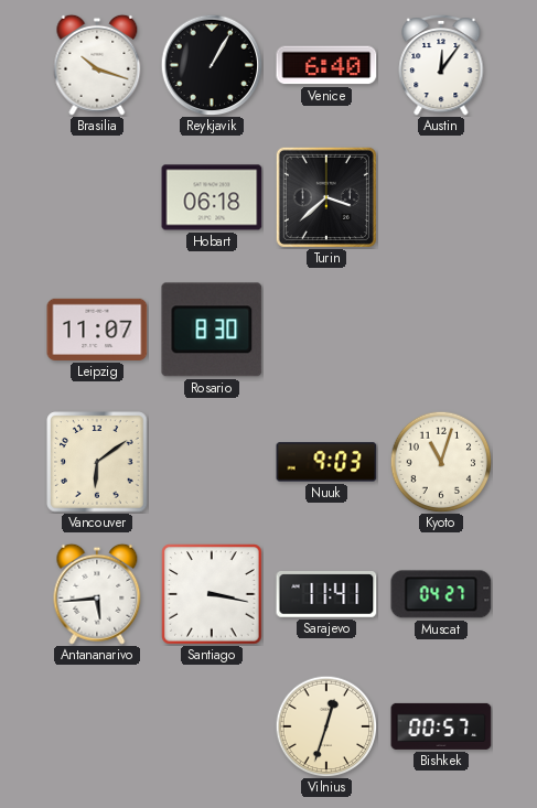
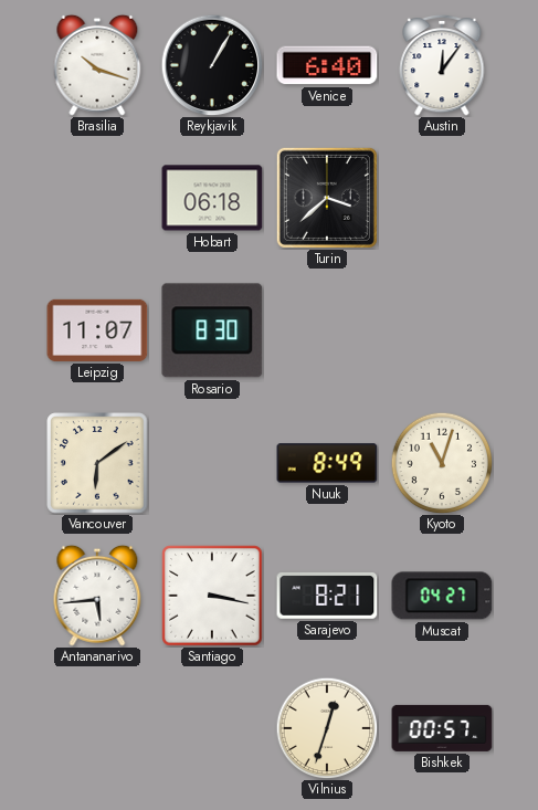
Nuuk: 9:03 -> 8:49 (327, 463)
Sarajevo: 11:41 -> 8:21 (327, 597)
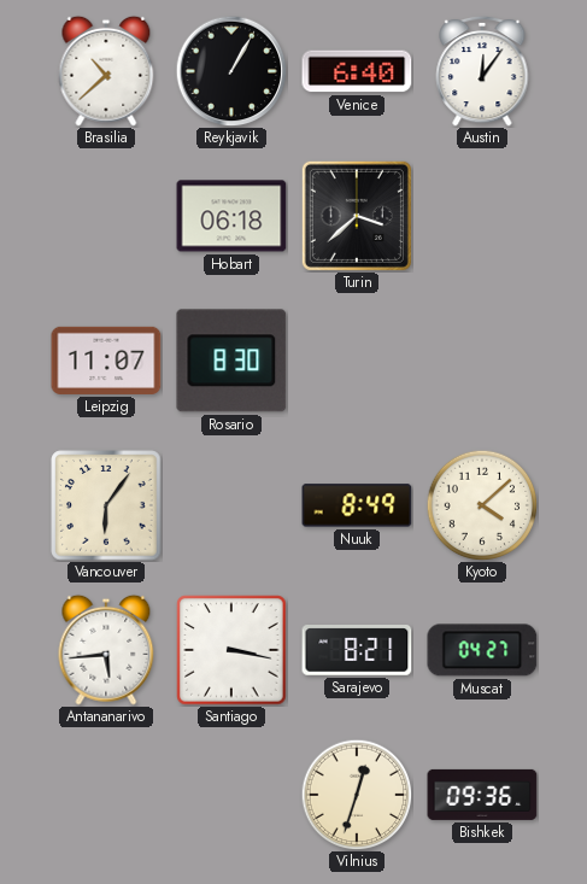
Brasilia: 10:18 -> 10:38 (106, 71)
Vancouver: 6:09 -> 6:06 (106, 505)
Kyoto: 11:03 -> 4:08 (482, 505)
Bishkek: 00:57 -> 09:36 (482, 795)
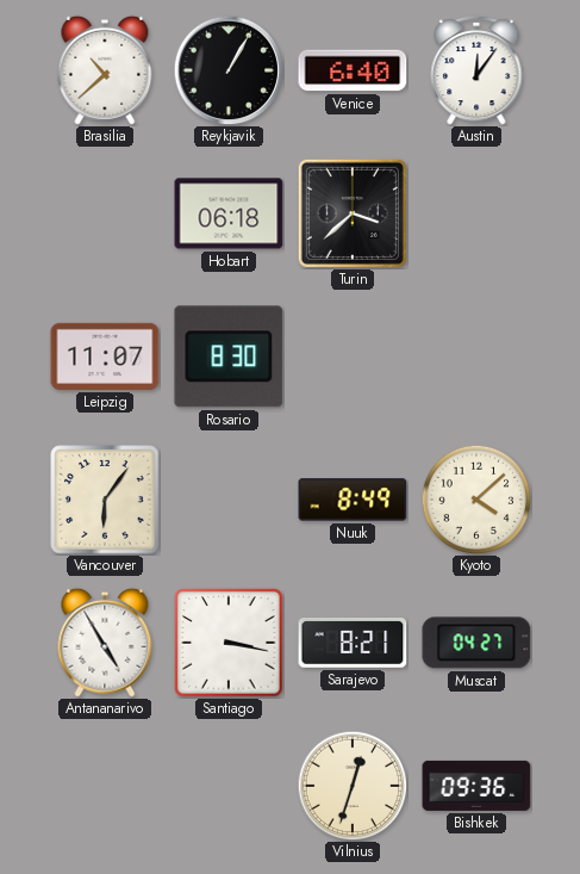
Antananarivo: 5:44 -> 4:55 (105, 643)
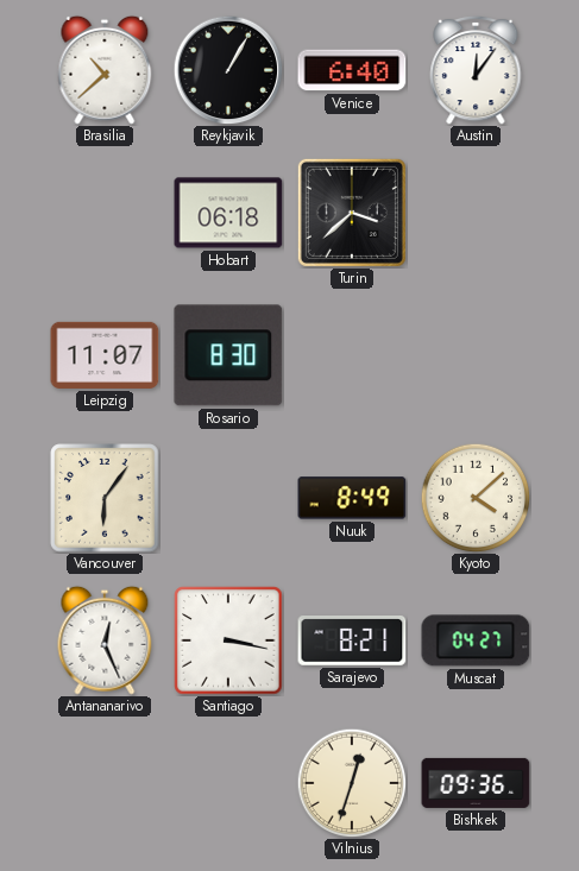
Antananarivo: 4:55 -> 12:26 (105, 640)
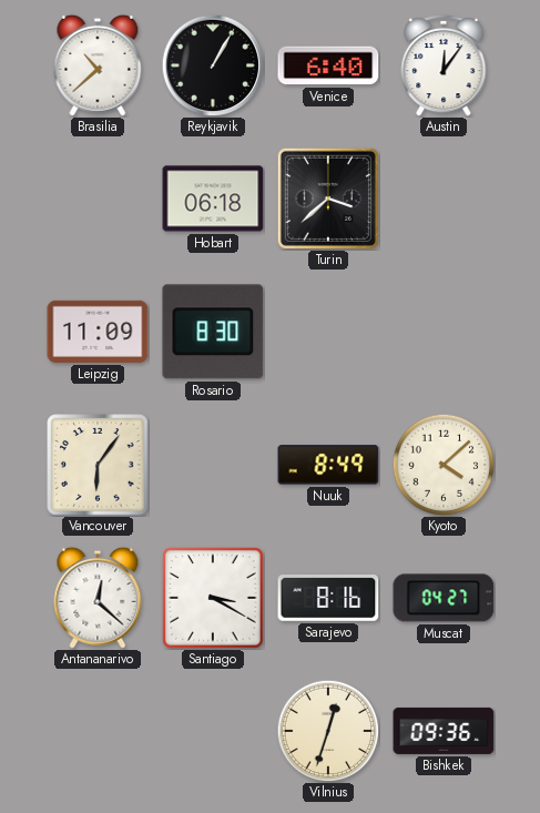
Leipzig: 11:07 -> 11:09 (98, 332)
Antananarivo: 12:26 -> 12:22 (98, 598)
Santiago: 3:17 -> 3:20 (213, 598)
Sarajevo: 8:21 -> 8:16 (328, 599)
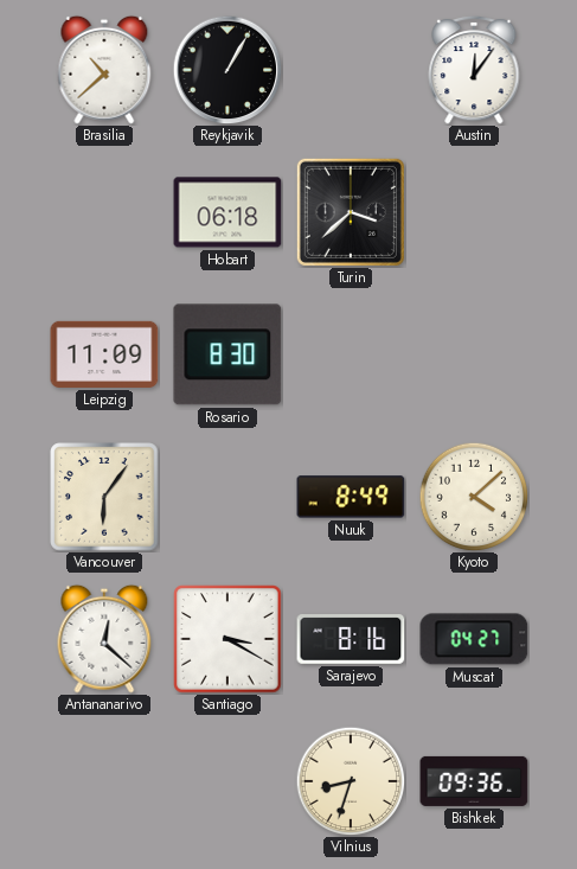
Venice: 6:40 -> none (328, 65)
Vilnius: 12:33 -> 8:33 (351, 781)
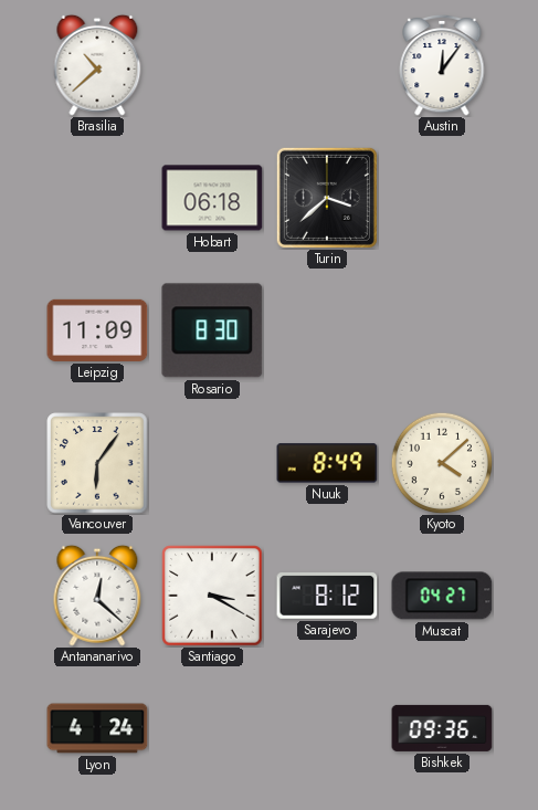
Reykjavik: 1:05 -> none (227, 70)
Sarajevo: 8:16 -> 8:12 (327, 597)
Lyon: none -> 4:24 (97, 728)
Vilnius: 8:33 -> none (351, 781)
